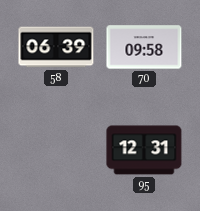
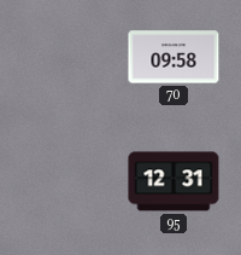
58: 06:39 -> none (56, 47)
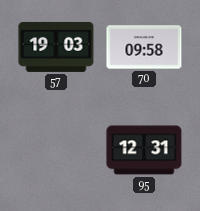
57: none -> 19:03 (56, 47)
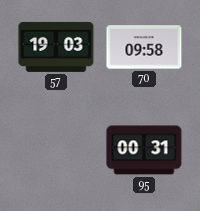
95: 12:31 -> 00:31 (144, 150)
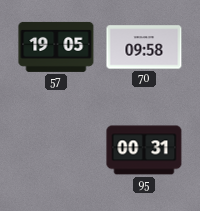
57: 19:03 -> 19:05 (56, 47)
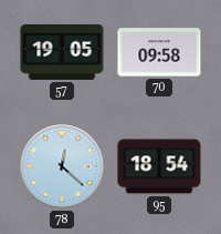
78: none -> 12:22 (62, 166)
95: 00:31 -> 18:54 (159, 166)
